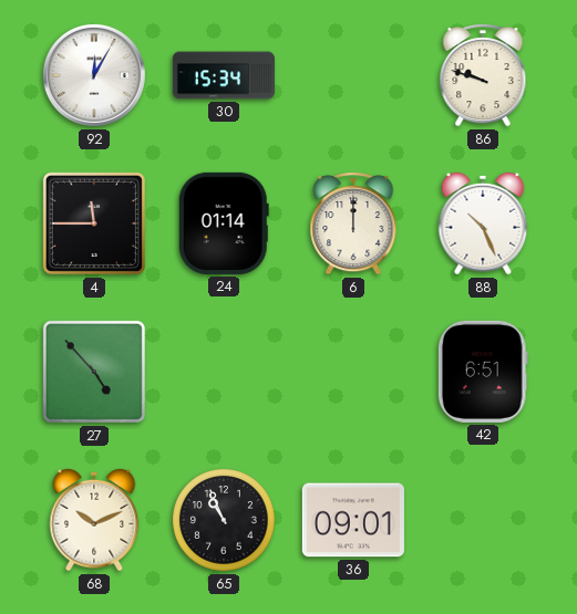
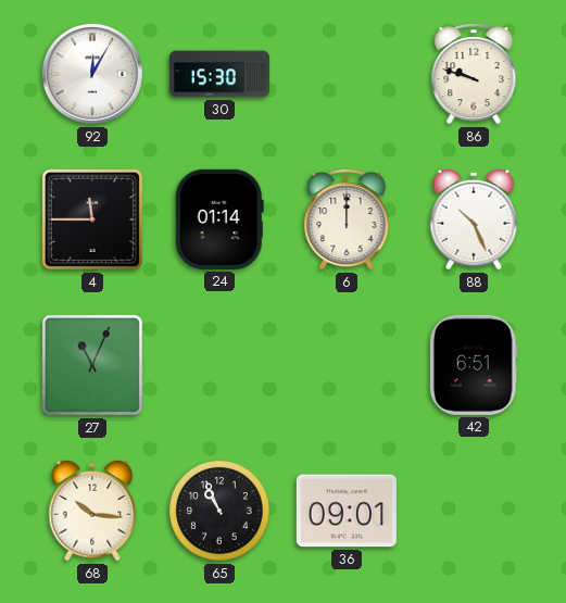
30: 15:34 -> 15:30 (219, 74)
27: 4:53 -> 11:04 (92, 365)
68: 10:11 -> 10:16 (92, 511)
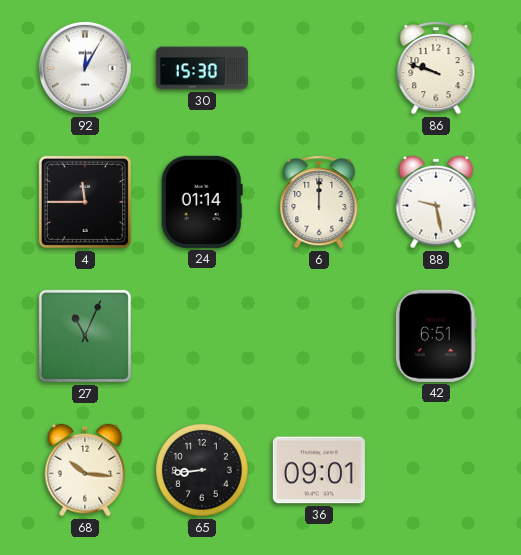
88: 10:26 -> 9:28 (436, 202)
65: 10:56 -> 8:44 (203, 471)
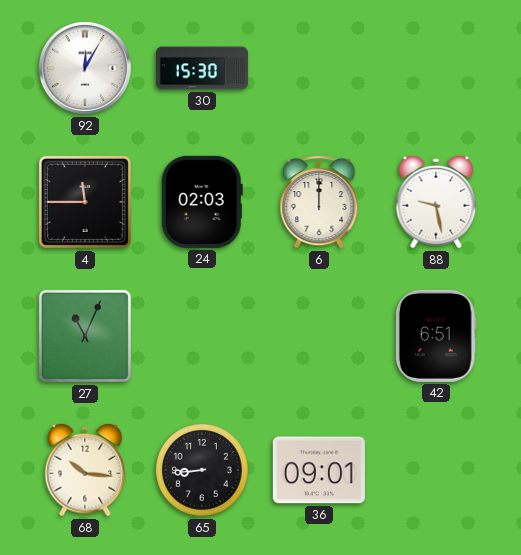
86: 9:48 -> none (436, 68)
24: 01:14 -> 02:03 (202, 202)
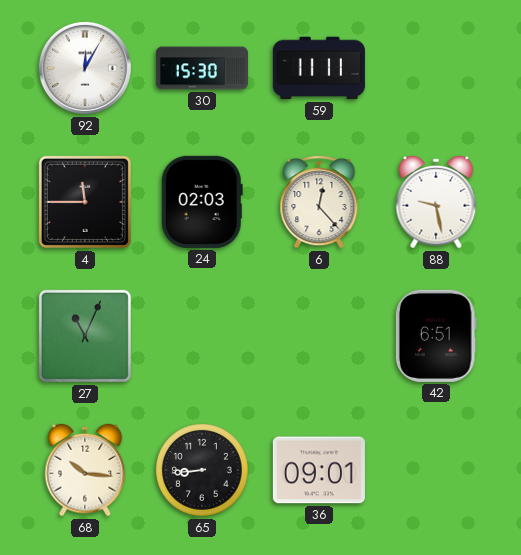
59: none -> 11:11 (319, 68)
6: 12:00 -> 12:23 (319, 202)
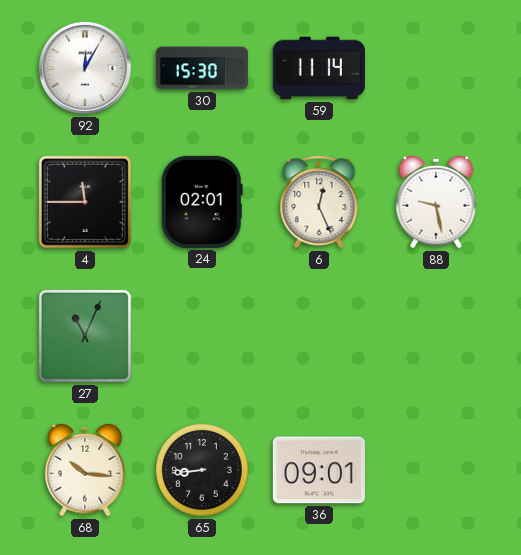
59: 11:11 -> 11:14 (319, 68)
24: 02:03 -> 02:01 (202, 202)
6: 12:23 -> 12:26 (319, 202)
42: 6:51 -> none (436, 336)
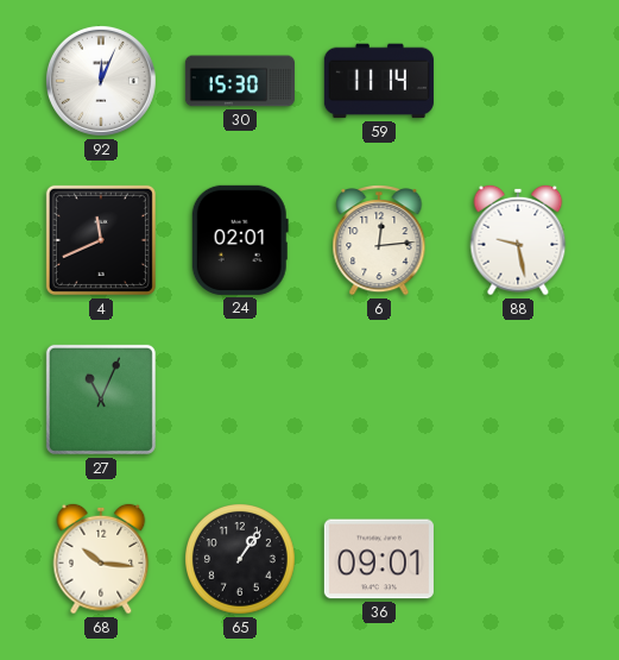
92: 12:05 -> 12:04 (101, 81)
4: 11:45 -> 11:41 (101, 240)
6: 12:26 -> 12:14 (379, 240)
65: 8:44 -> 1:06 (241, 560)
